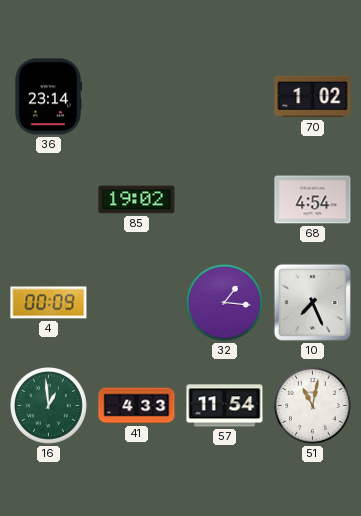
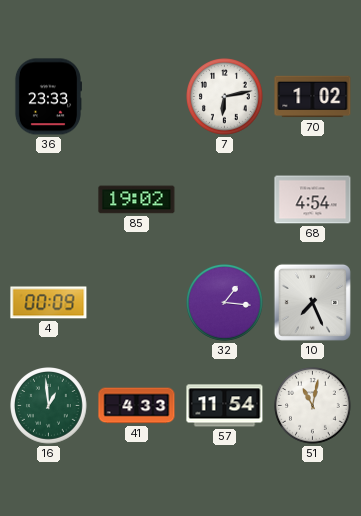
36: 23:14 -> 23:33 (47, 97)
7: none -> 6:13 (225, 97)
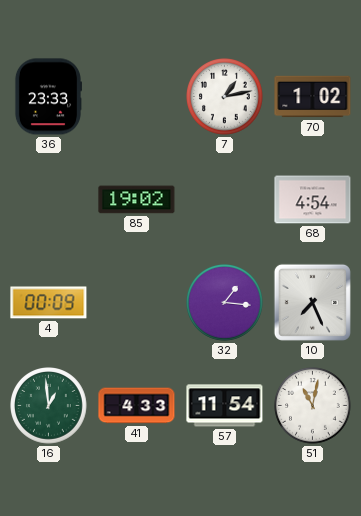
7: 6:13 -> 1:13 (225, 97)
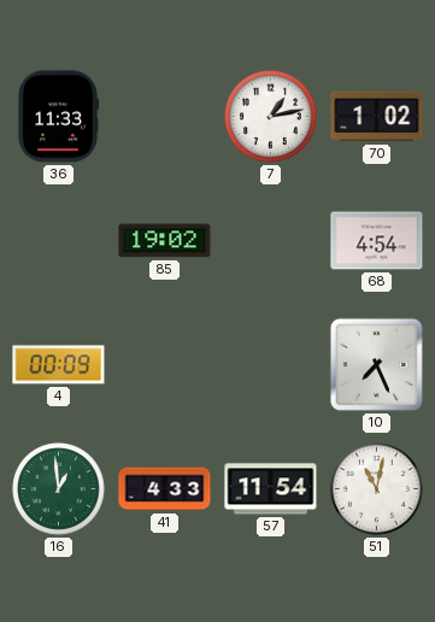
36: 23:33 -> 11:33 (57, 117)
32: 1:16 -> none (225, 303)
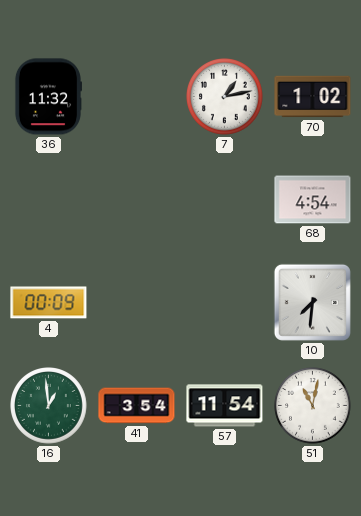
36: 11:33 -> 11:32 (47, 97)
85: 19:02 -> none (165, 241)
10: 7:26 -> 7:31 (312, 302)
41: 4:33 -> 3:54 (137, 406)
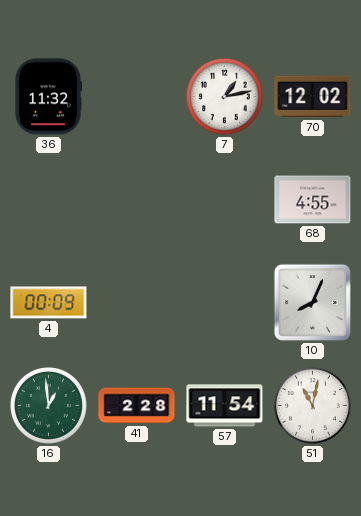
70: 1:02 -> 12:02 (313, 97)
68: 4:54 -> 4:55 (313, 200)
10: 7:31 -> 8:04 (312, 302)
41: 3:54 -> 2:28 (137, 406)
